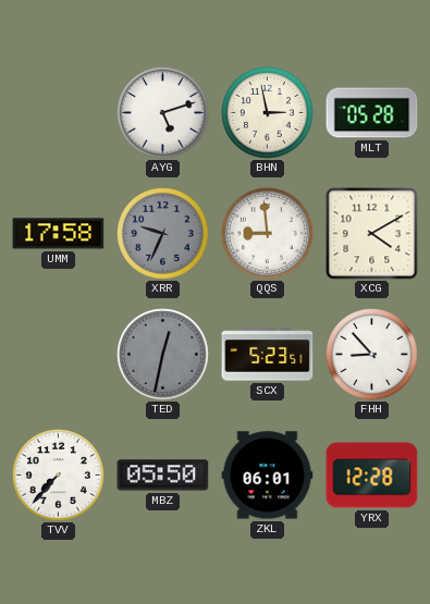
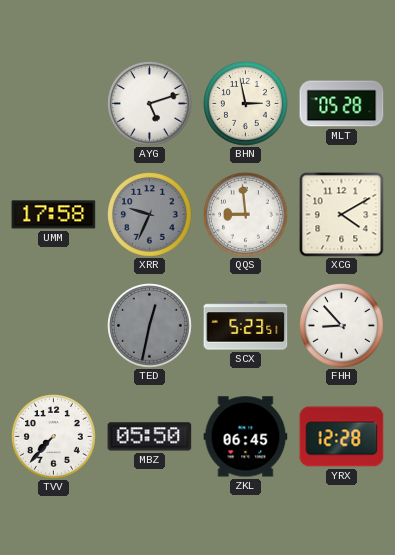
ZKL: 06:01 -> 06:45 (246, 437)
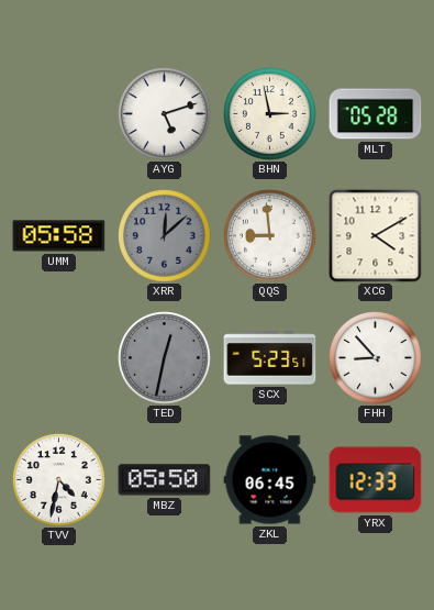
UMM: 17:58 -> 05:58 (59, 236)
XRR: 9:34 -> 12:08 (165, 236)
TVV: 7:37 -> 4:32 (59, 480)
YRX: 12:28 -> 12:33 (376, 480)
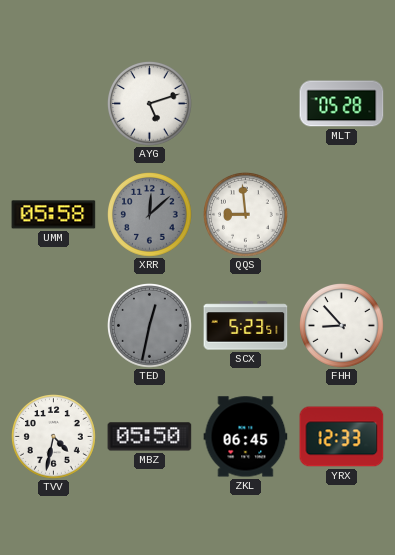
BHN: 2:58 -> none (270, 114)
XCG: 4:10 -> none (376, 236)
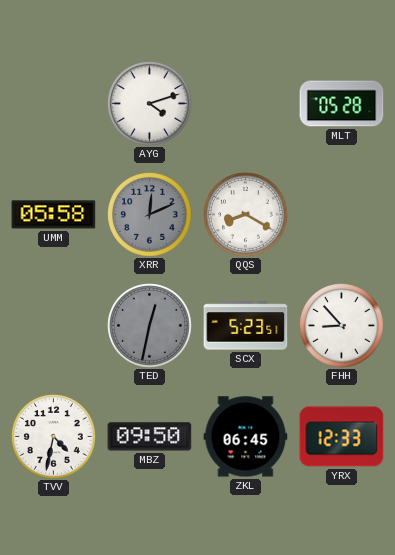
AYG: 5:12 -> 4:12 (150, 104)
XRR: 12:08 -> 12:11 (150, 215)
QQS: 8:59 -> 8:20 (246, 215)
MBZ: 05:50 -> 09:50 (150, 437)
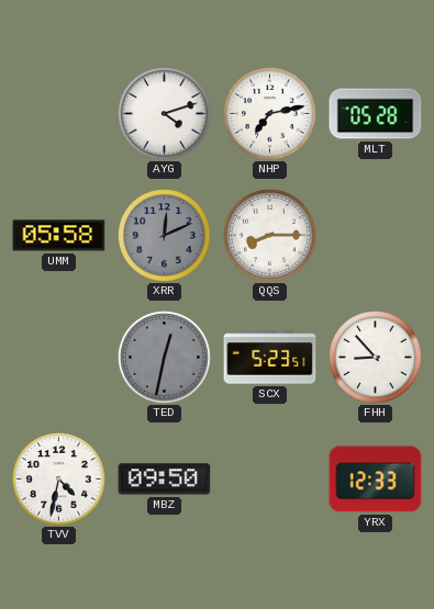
NHP: none -> 7:13 (270, 114)
QQS: 8:20 -> 8:15 (270, 236)
ZKL: 06:45 -> none (246, 437)
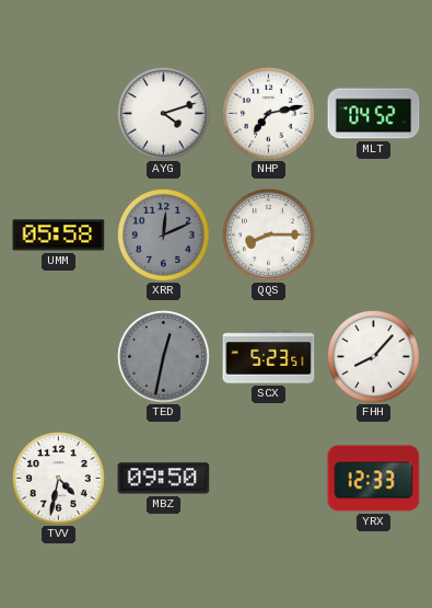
MLT: 05:28 -> 04:52 (374, 114)
FHH: 8:53 -> 8:07 (374, 357)
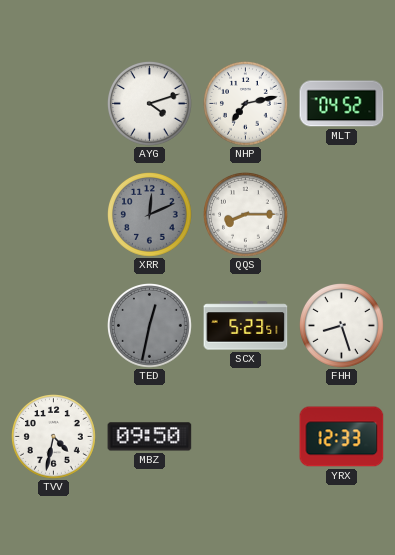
UMM: 05:58 -> none (59, 236)
FHH: 8:07 -> 8:27 (342, 326)
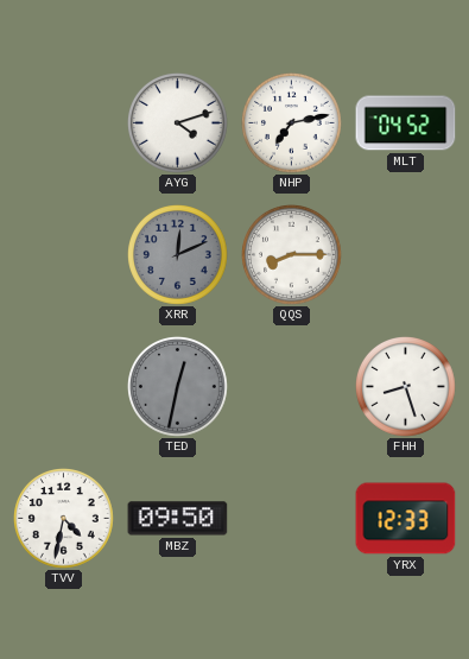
SCX: 5:23 -> none (246, 326)
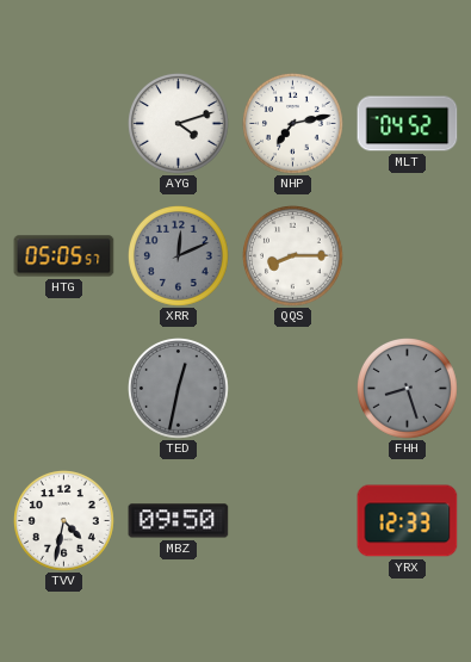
HTG: none -> 05:05 (64, 256)
FHH dial: white -> grey (408, 389)
